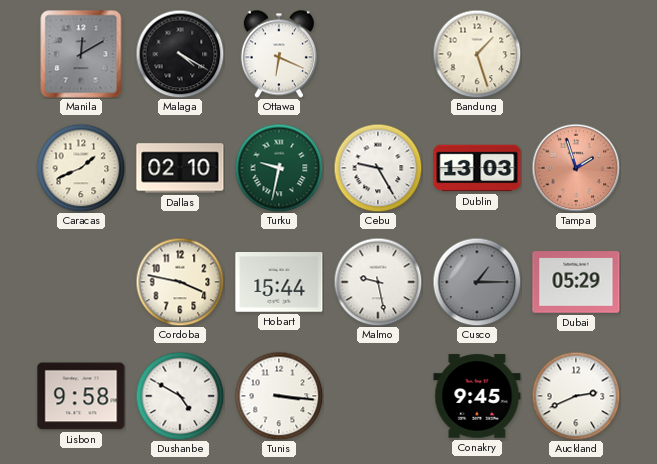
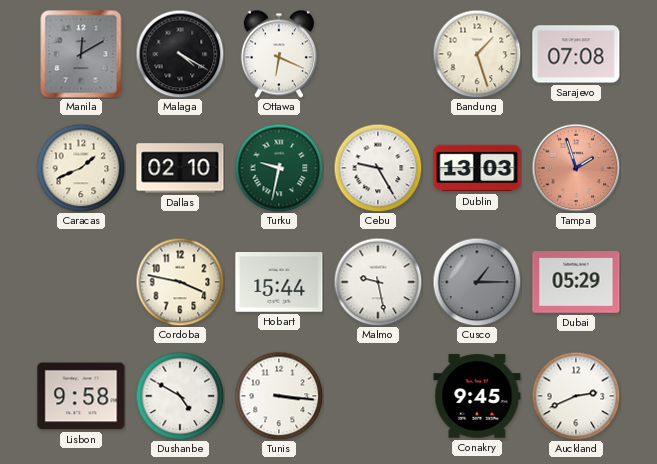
Sarajevo: none -> 07:08 (576, 54)
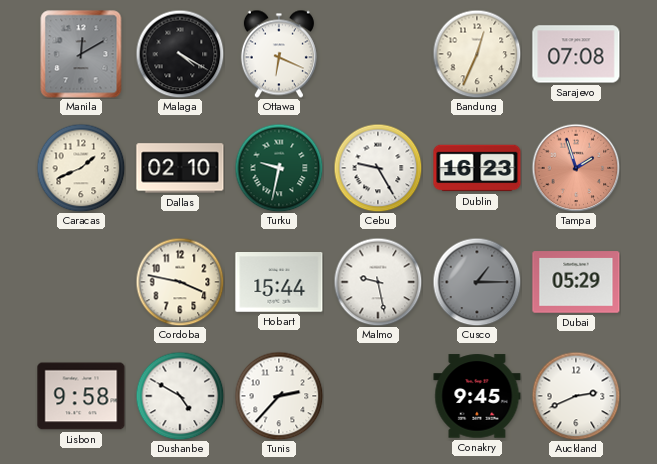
Bandung: 1:27 -> 12:34 (477, 54)
Dublin: 13:03 -> 16:23 (477, 168)
Tunis: 3:16 -> 2:37 (279, 396)
